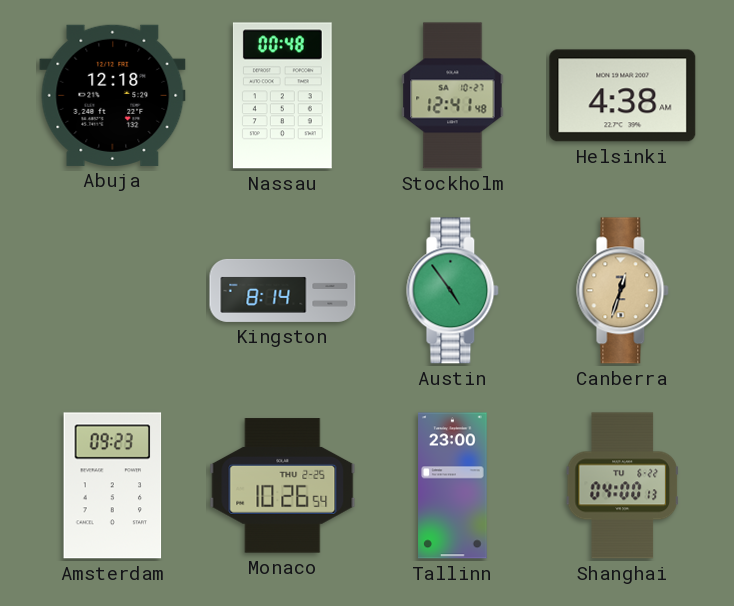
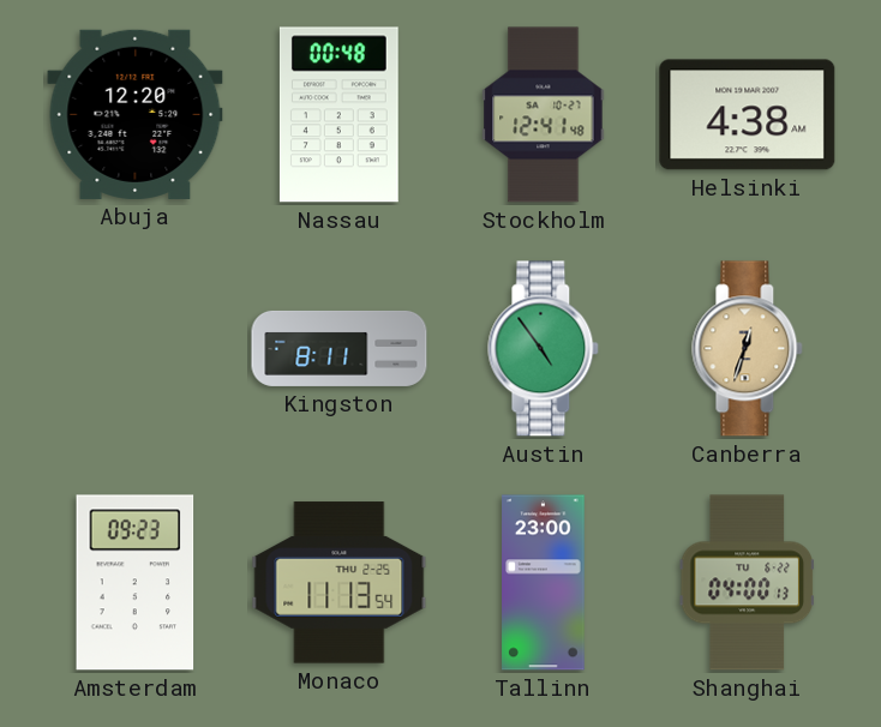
Abuja: 12:18 -> 12:20 (136, 114)
Kingston: 8:14 -> 8:11 (340, 348)
Monaco: 10:26 -> 11:13 (340, 583)
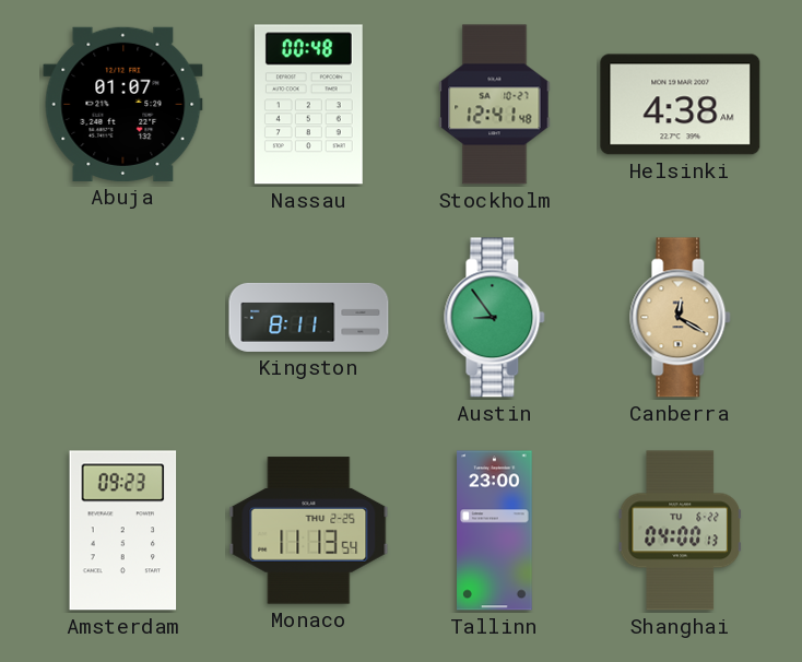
Abuja: 12:20 -> 01:07 (123, 104)
Austin: 4:54 -> 8:54 (495, 318)
Canberra: 12:33 -> 12:20 (681, 318)
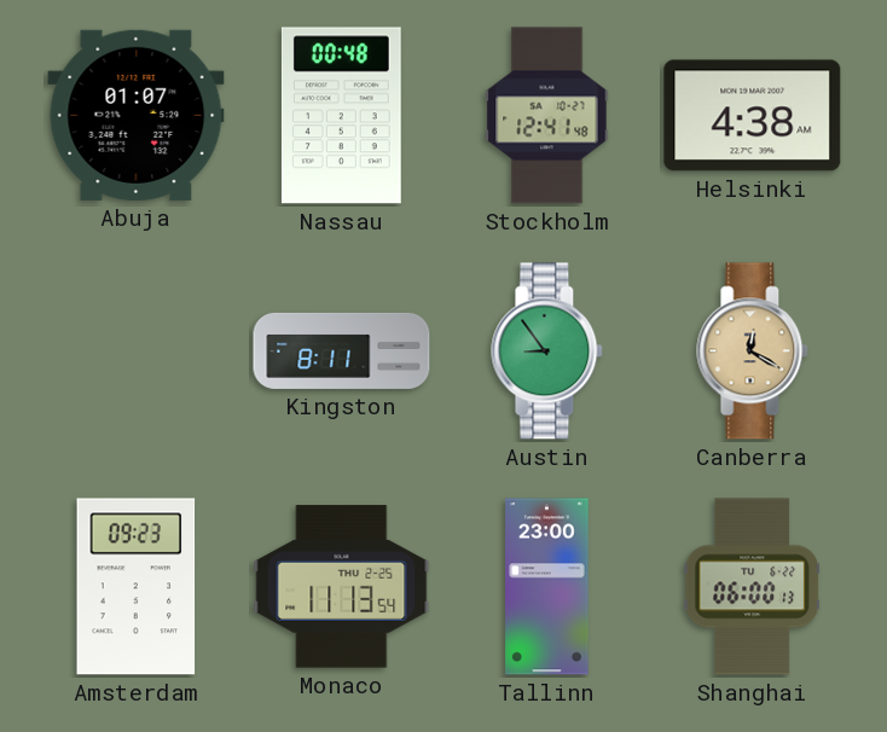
Shanghai: 04:00 -> 06:00 (752, 587)
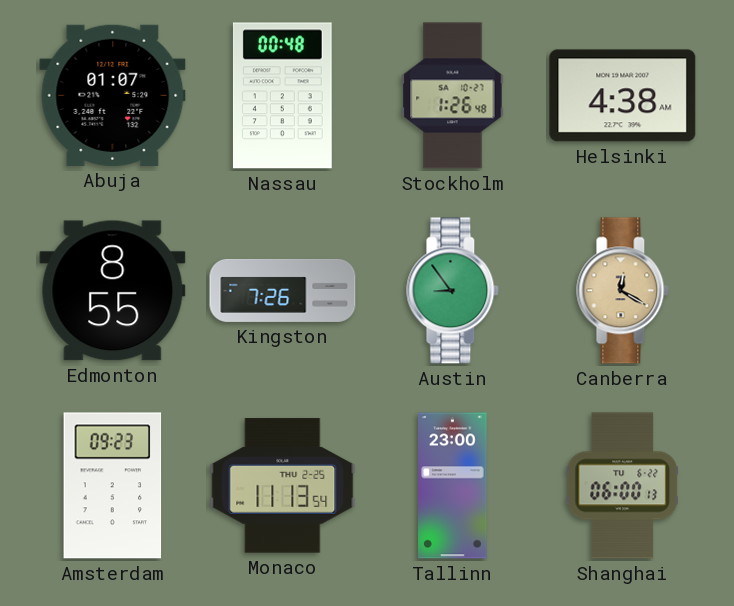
Stockholm: 12:41 -> 1:26 (453, 96)
Edmonton: none -> 8:55 (113, 291)
Kingston: 8:11 -> 7:26 (283, 290)
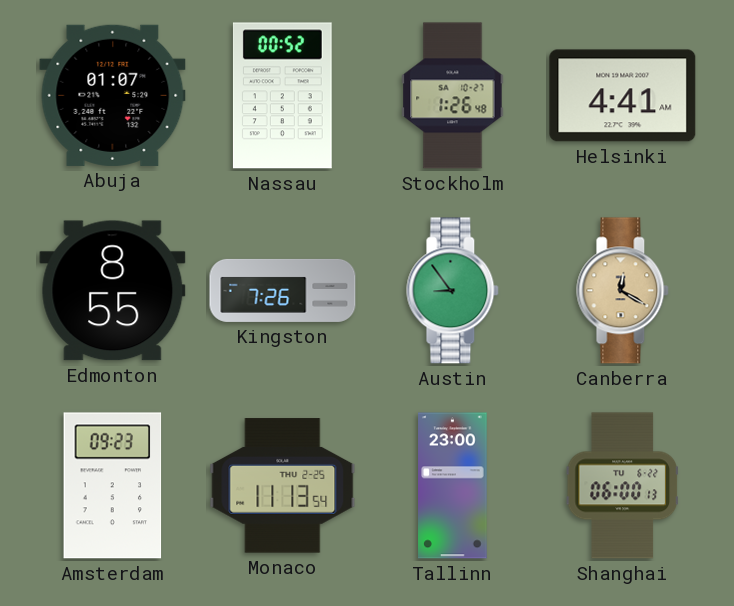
Nassau: 00:48 -> 00:52 (282, 96)
Helsinki: 4:38 -> 4:41 (623, 96)
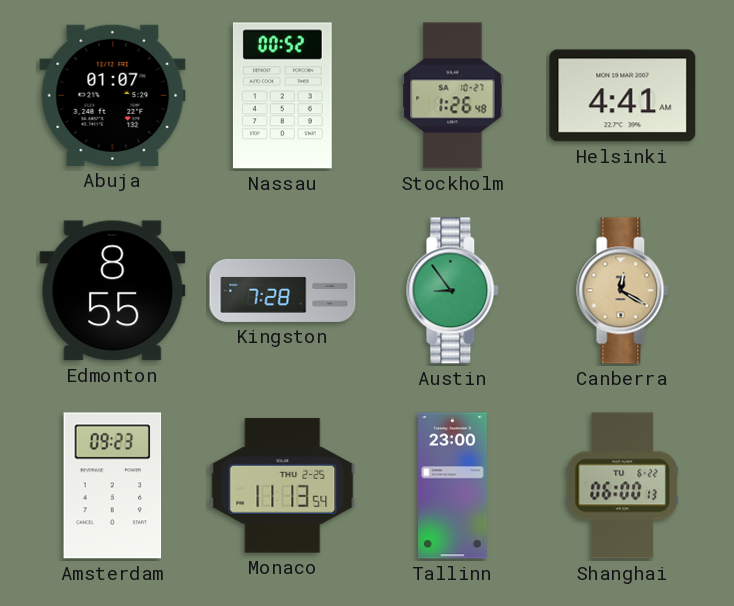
Kingston: 7:26 -> 7:28 (283, 290)
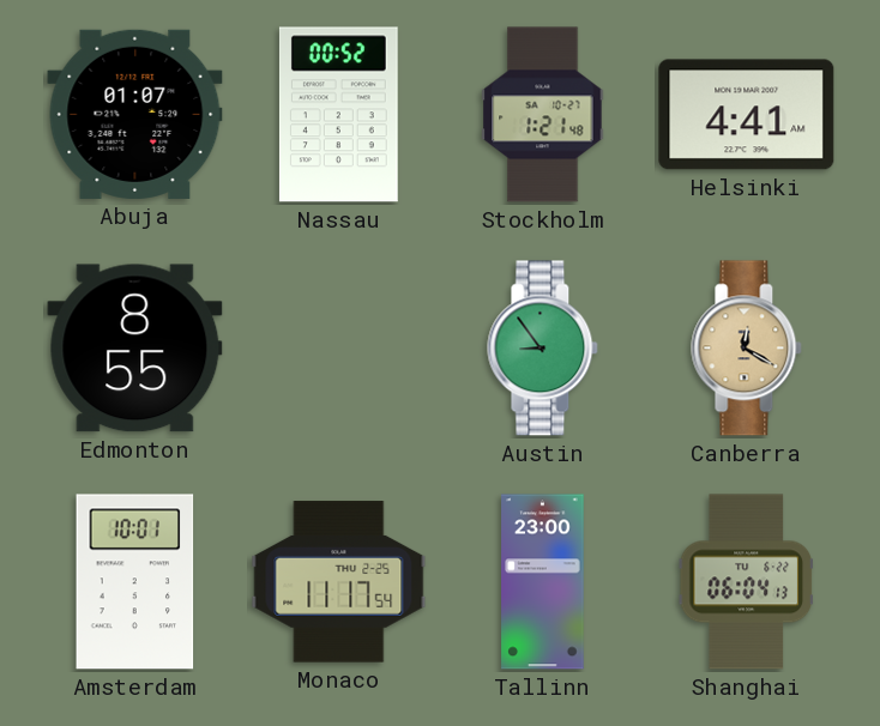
Stockholm: 1:26 -> 1:21 (543, 115)
Kingston: 7:28 -> none (283, 290)
Amsterdam: 09:23 -> 10:01 (135, 582)
Monaco: 11:13 -> 11:17 (339, 582)
Shanghai: 06:00 -> 06:04 (746, 582)
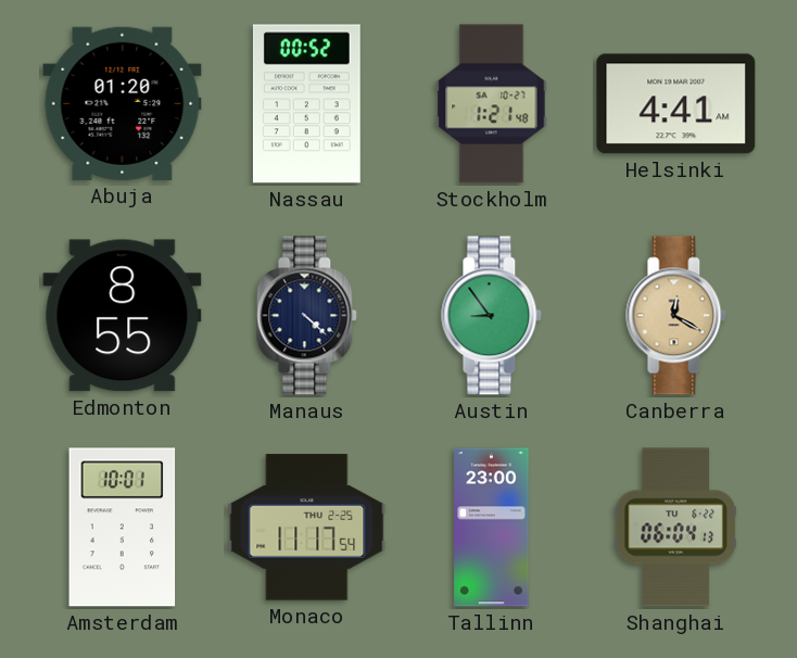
Abuja: 01:07 -> 01:20 (123, 103)
Manaus: none -> 4:22 (307, 316)
